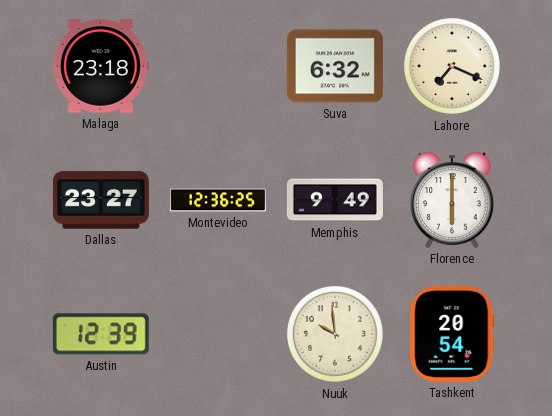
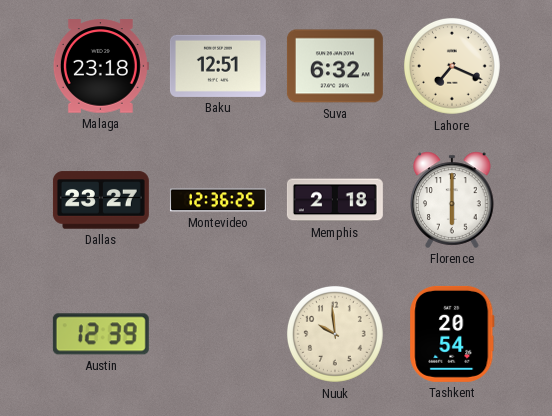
Baku: none -> 12:51 (218, 66)
Memphis: 9:49 -> 2:18 (335, 200)
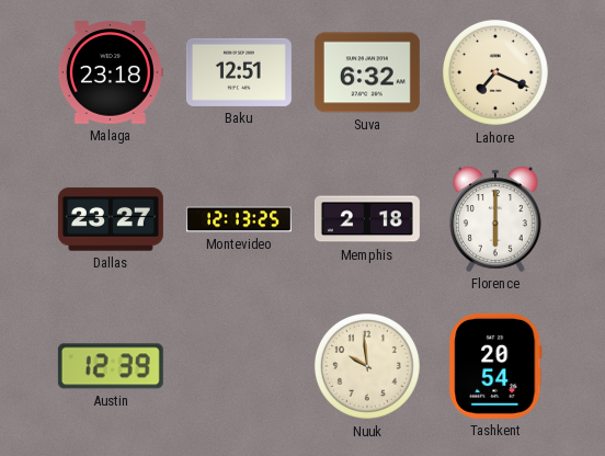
Montevideo: 12:36 -> 12:13 (239, 219)
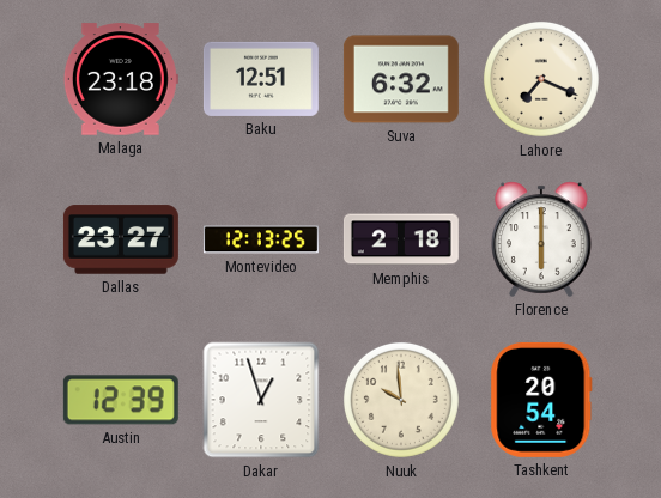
Dakar: none -> 12:57 (261, 400)
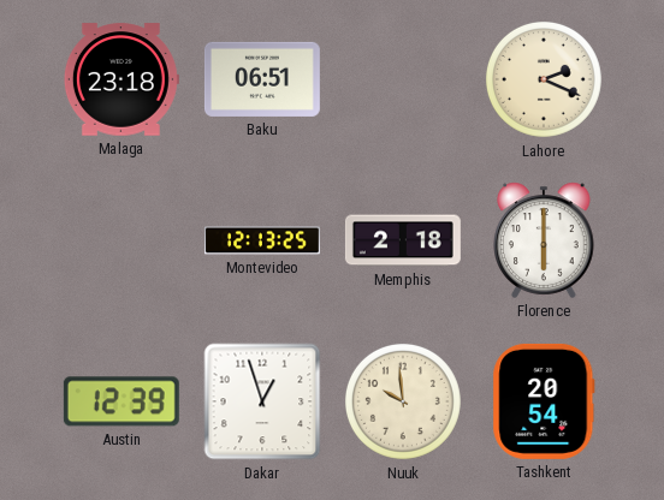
Baku: 12:51 -> 06:51 (262, 79)
Suva: 6:32 -> none (401, 79)
Lahore: 7:19 -> 2:19 (544, 79)
Dallas: 23:27 -> none (121, 239)
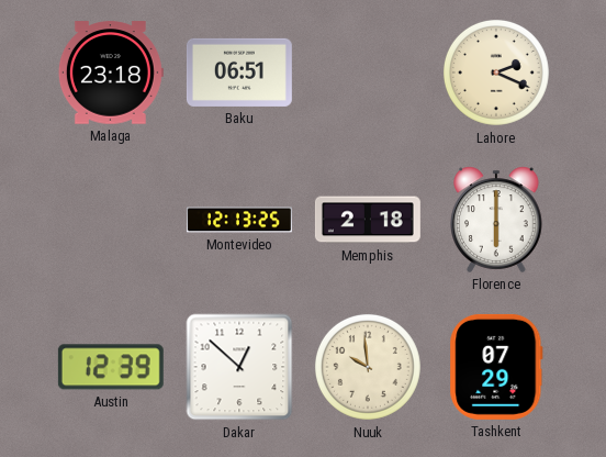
Dakar: 12:57 -> 12:52 (239, 367)
Tashkent: 20:54 -> 07:29 (496, 367)
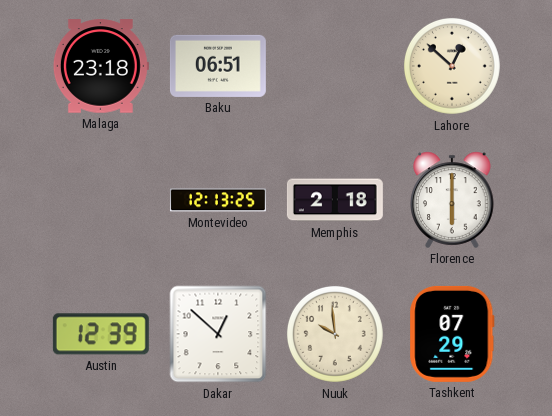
Lahore: 2:19 -> 12:52 (452, 66)
